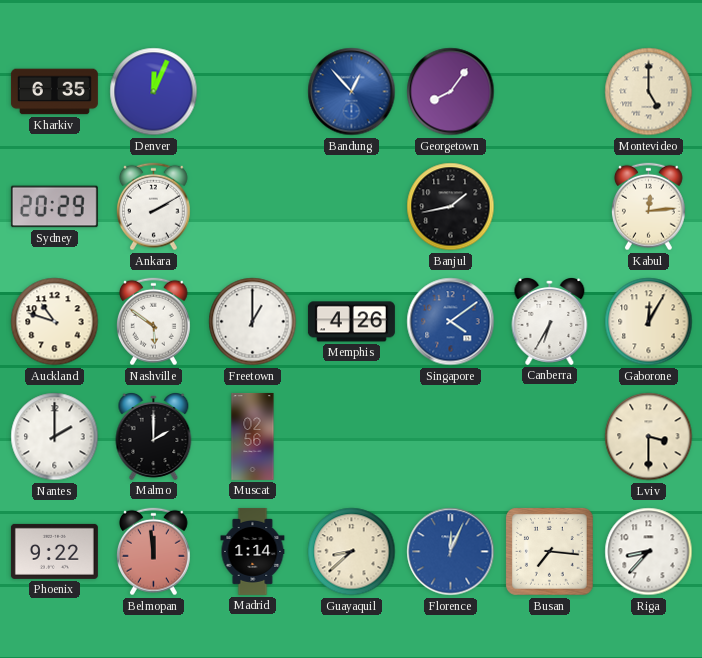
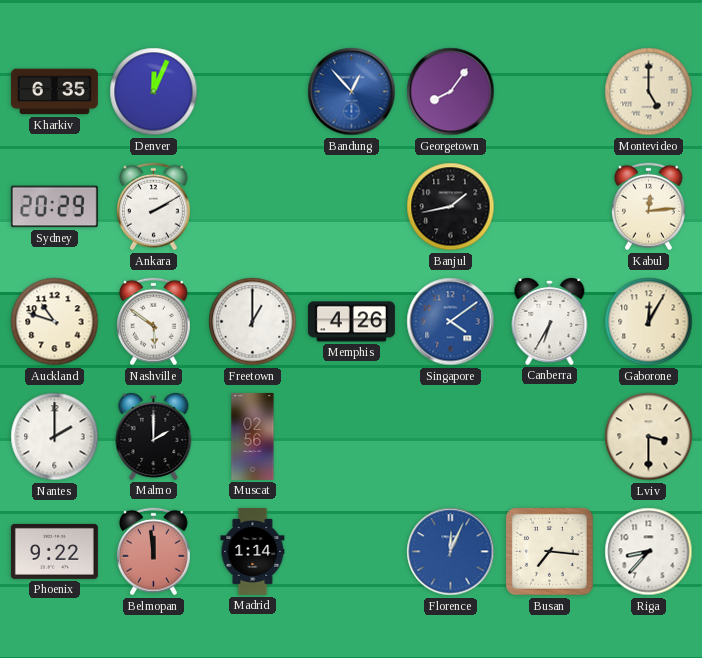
Guayaquil: 8:38 -> none (352, 552)
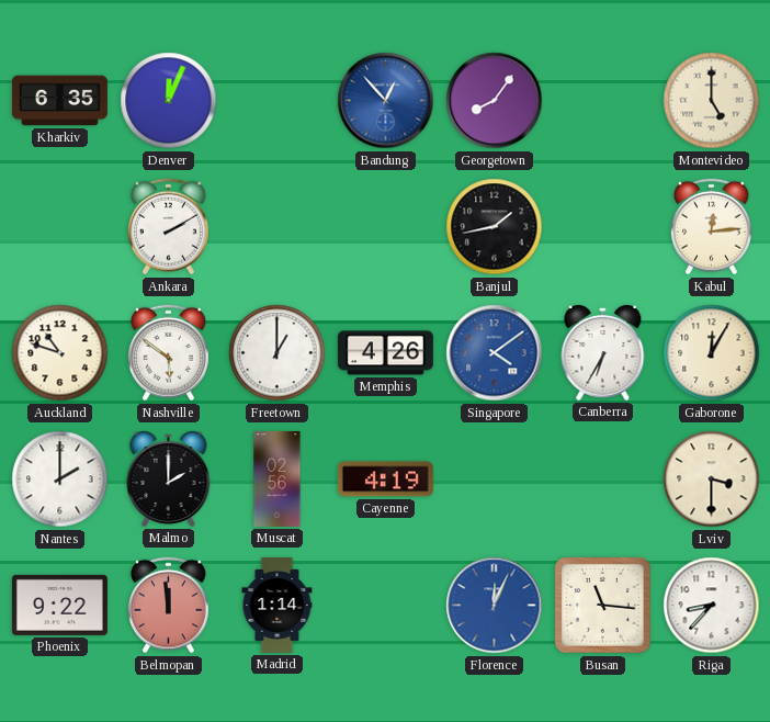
Sydney: 20:29 -> none (54, 207)
Cayenne: none -> 4:19 (385, 480)
Busan: 7:16 -> 11:16 (603, 606)
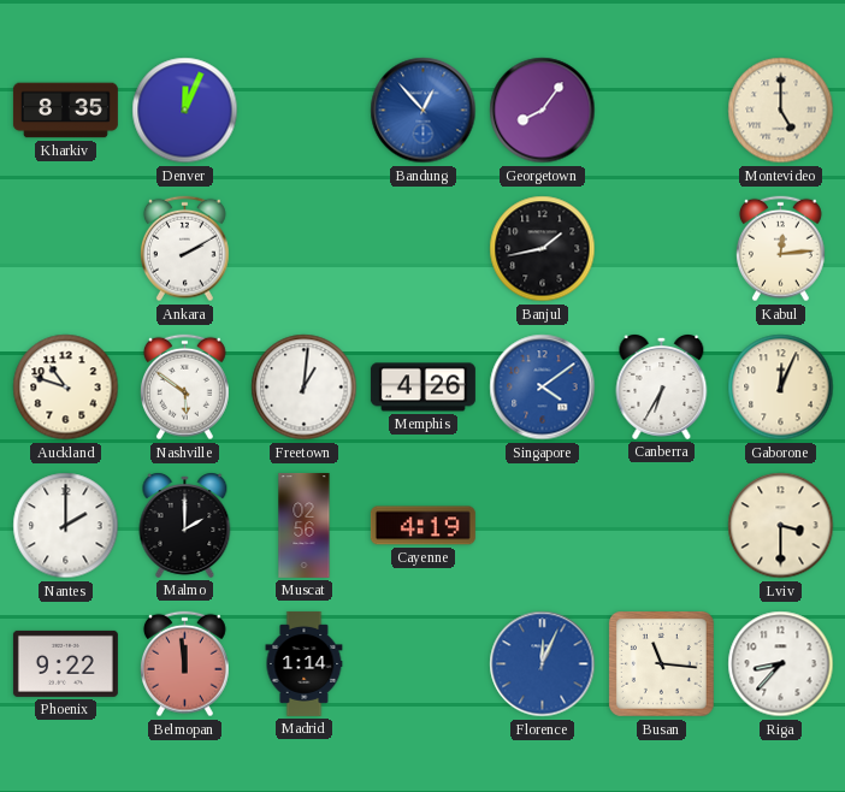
Kharkiv: 6:35 -> 8:35 (65, 111)
Freetown: 1:00 -> 1:01 (305, 388)
Gaborone: 12:05 -> 12:04 (781, 388)
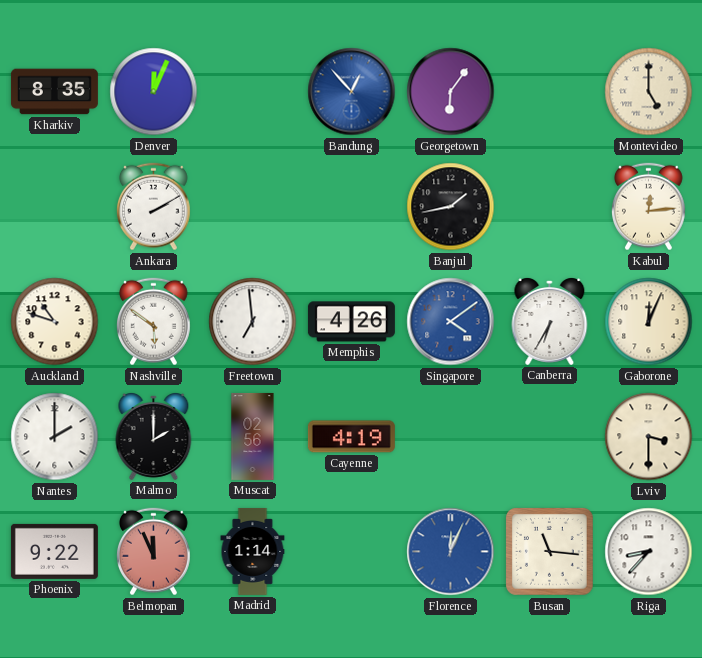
Georgetown: 8:06 -> 6:06 (451, 92)
Freetown: 1:01 -> 6:59 (253, 322)
Belmopan: 11:59 -> 11:56 (153, 552)
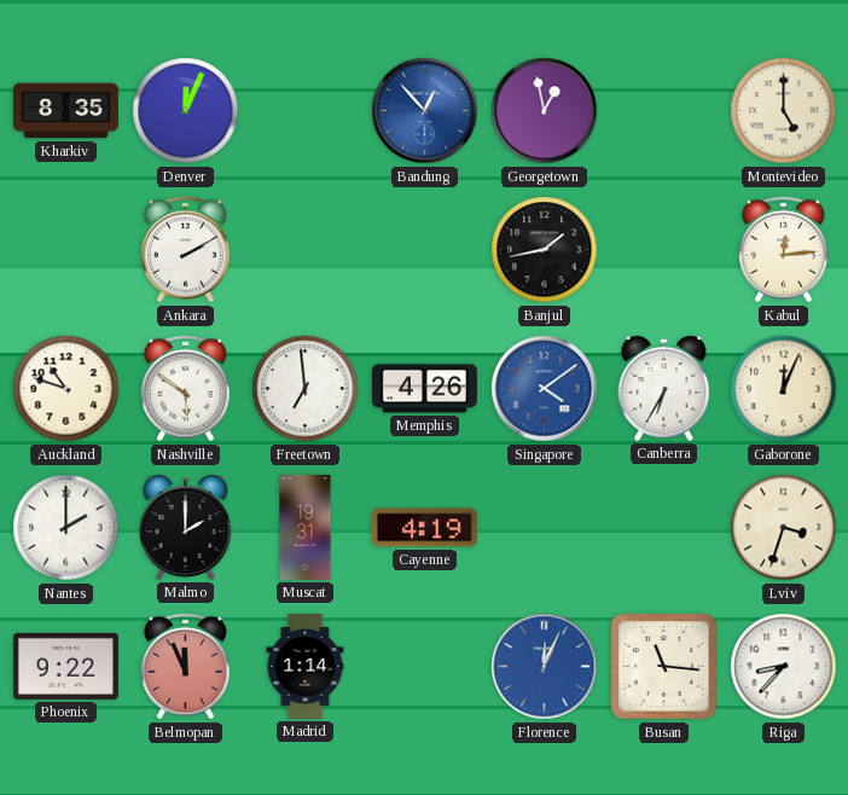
Georgetown: 6:06 -> 12:58 (545, 111)
Muscat: 02:56 -> 19:31 (306, 527)
Lviv: 3:30 -> 3:33 (784, 528)
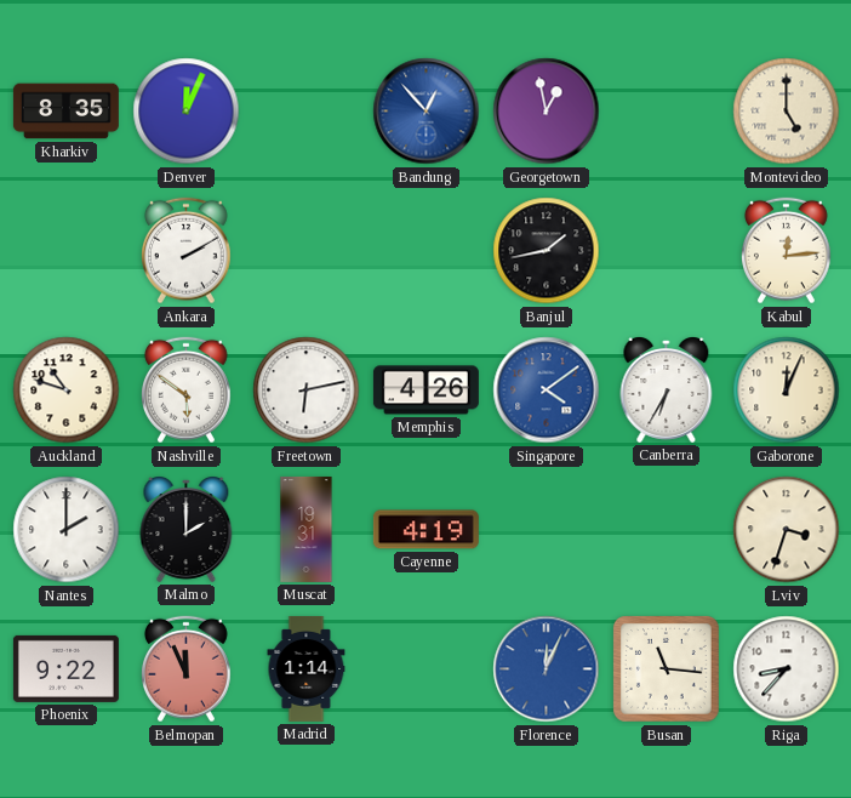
Freetown: 6:59 -> 6:13 (307, 391)
